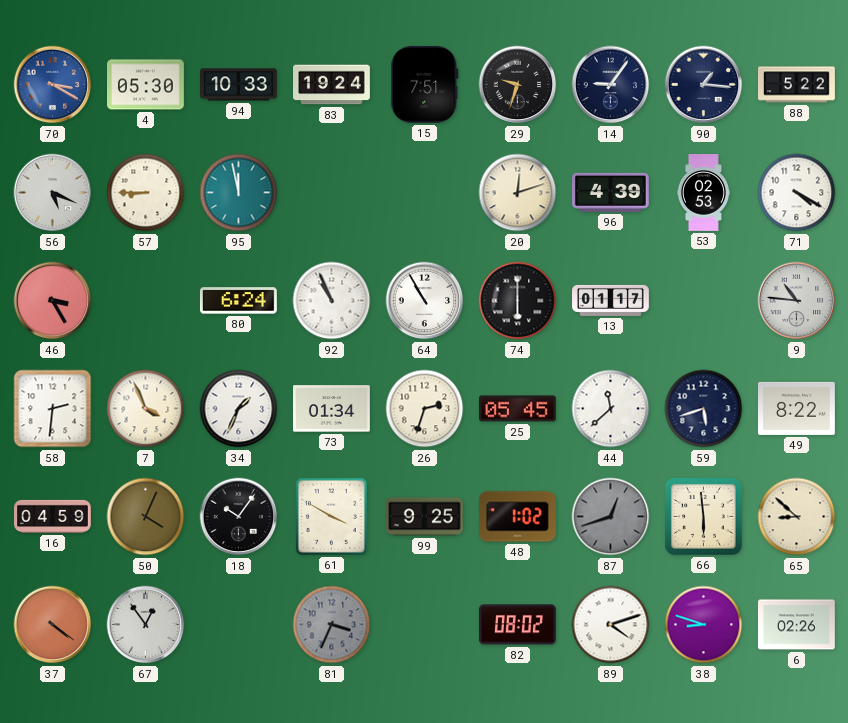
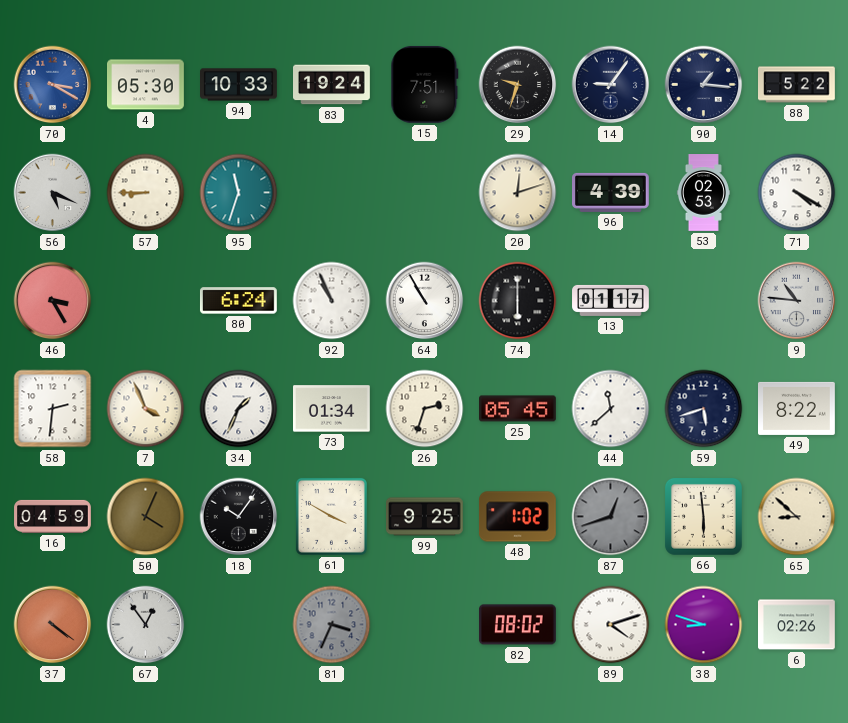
95: 11:58 -> 11:33 (239, 193)
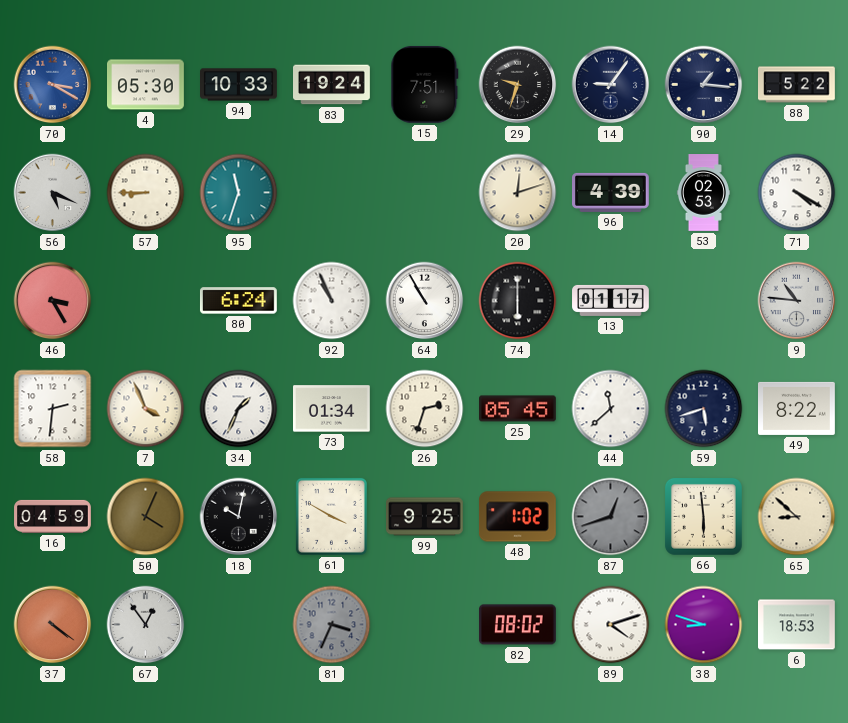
18: 10:06 -> 10:02 (239, 517)
6: 02:26 -> 18:53 (797, 625)
